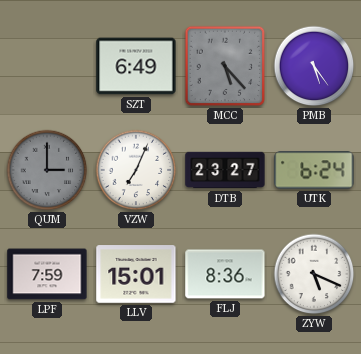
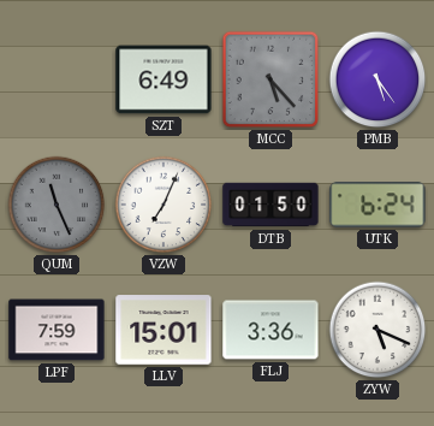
QUM: 3:00 -> 11:26 (57, 205)
DTB: 23:27 -> 01:50 (270, 205)
FLJ: 8:36 -> 3:36 (270, 330)
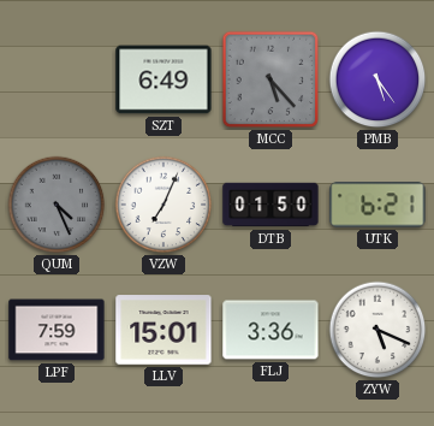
QUM: 11:26 -> 4:26 (57, 205)
UTK: 6:24 -> 6:21 (377, 205)
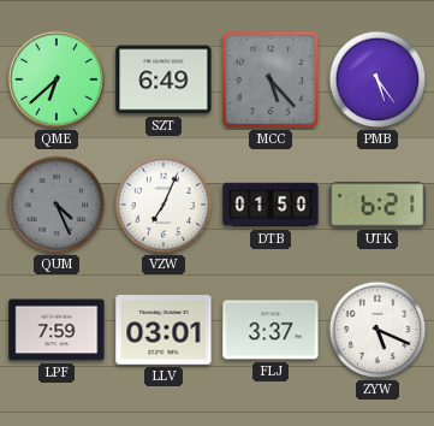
QME: none -> 6:38 (57, 79)
LLV: 15:01 -> 03:01 (164, 330)
FLJ: 3:36 -> 3:37 (270, 330)
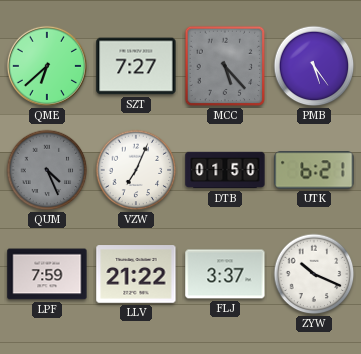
SZT: 6:49 -> 7:27 (136, 66)
LLV: 03:01 -> 21:22 (136, 274)
ZYW: 5:19 -> 10:19 (314, 274)
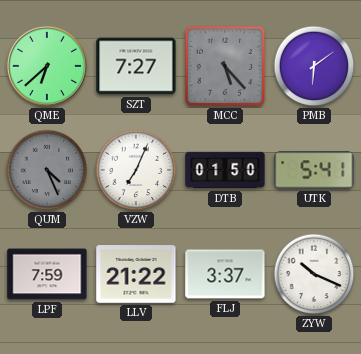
PMB: 5:24 -> 6:09 (314, 66)
UTK: 6:21 -> 5:41 (314, 170)
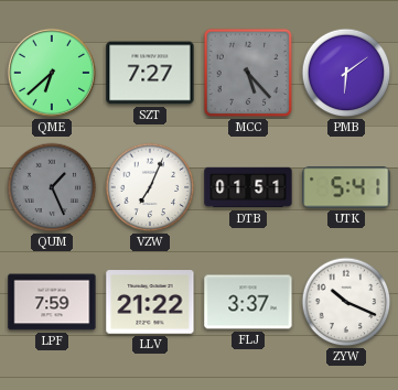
QUM: 4:26 -> 1:26 (52, 187)
DTB: 01:50 -> 01:51 (248, 187)
